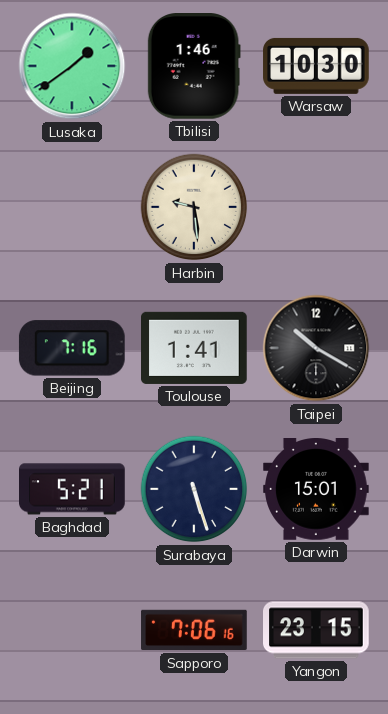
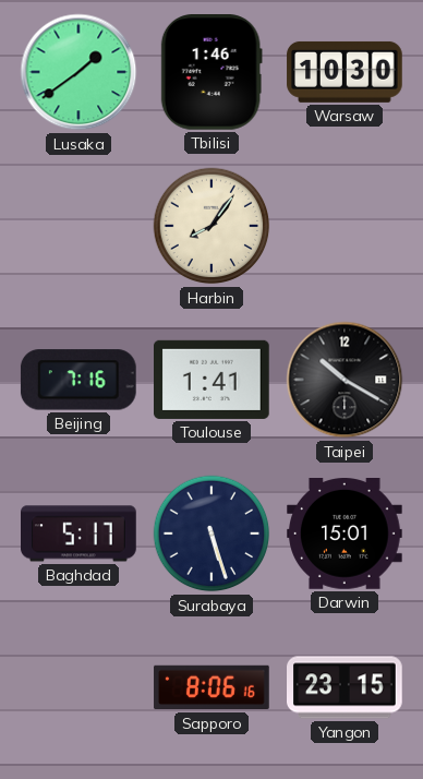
Harbin: 9:29 -> 8:06 (211, 226)
Baghdad: 5:21 -> 5:17 (78, 534)
Sapporo: 7:06 -> 8:06 (211, 687)
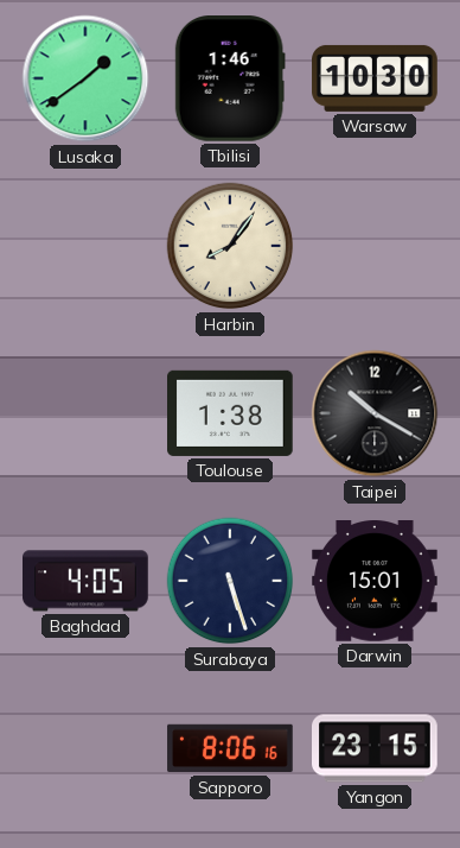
Beijing: 7:16 -> none (78, 380)
Toulouse: 1:41 -> 1:38 (231, 413)
Baghdad: 5:17 -> 4:05 (85, 581)
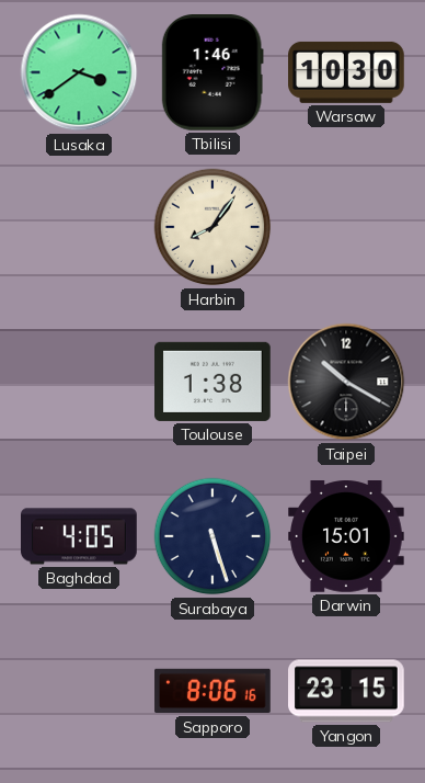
Lusaka: 1:39 -> 3:39 (79, 72)
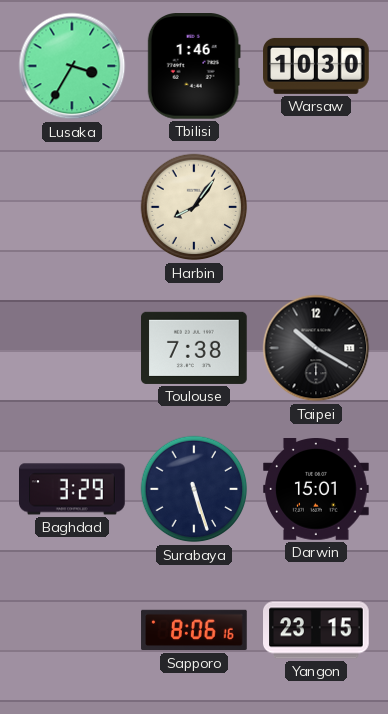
Lusaka: 3:39 -> 3:35 (72, 66)
Toulouse: 1:38 -> 7:38 (195, 348)
Baghdad: 4:05 -> 3:29 (72, 489)
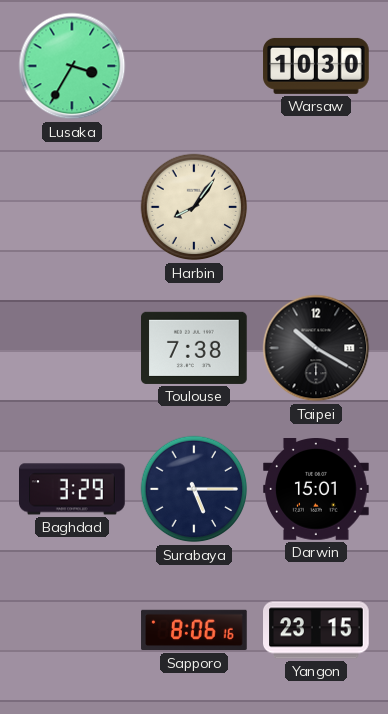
Tbilisi: 1:46 -> none (194, 67)
Surabaya: 5:27 -> 5:15 (194, 489)
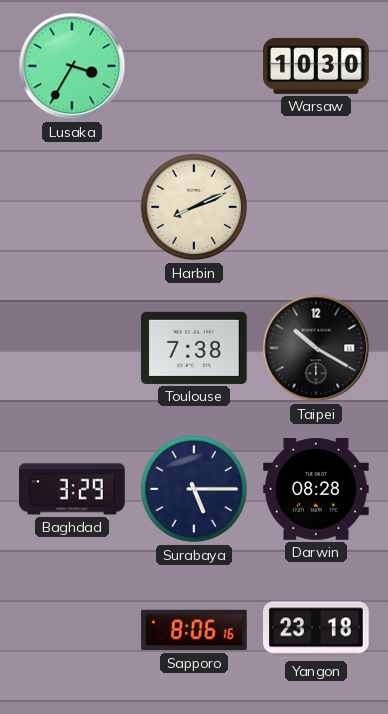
Harbin: 8:06 -> 8:11 (194, 207)
Darwin: 15:01 -> 08:28 (317, 490)
Yangon: 23:15 -> 23:18 (316, 630)
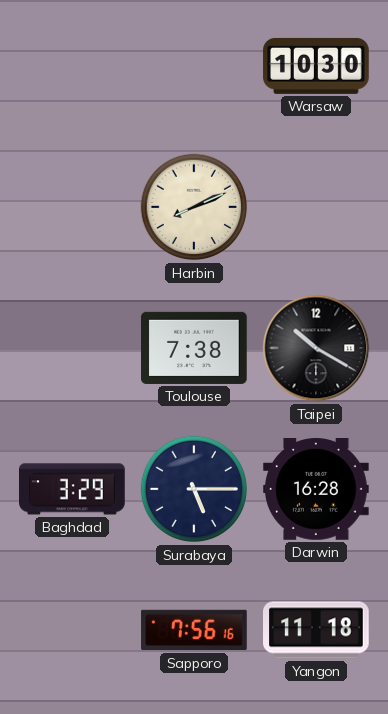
Lusaka: 3:35 -> none (72, 66)
Darwin: 08:28 -> 16:28 (317, 490)
Sapporo: 8:06 -> 7:56 (194, 630)
Yangon: 23:18 -> 11:18 (316, 630)
